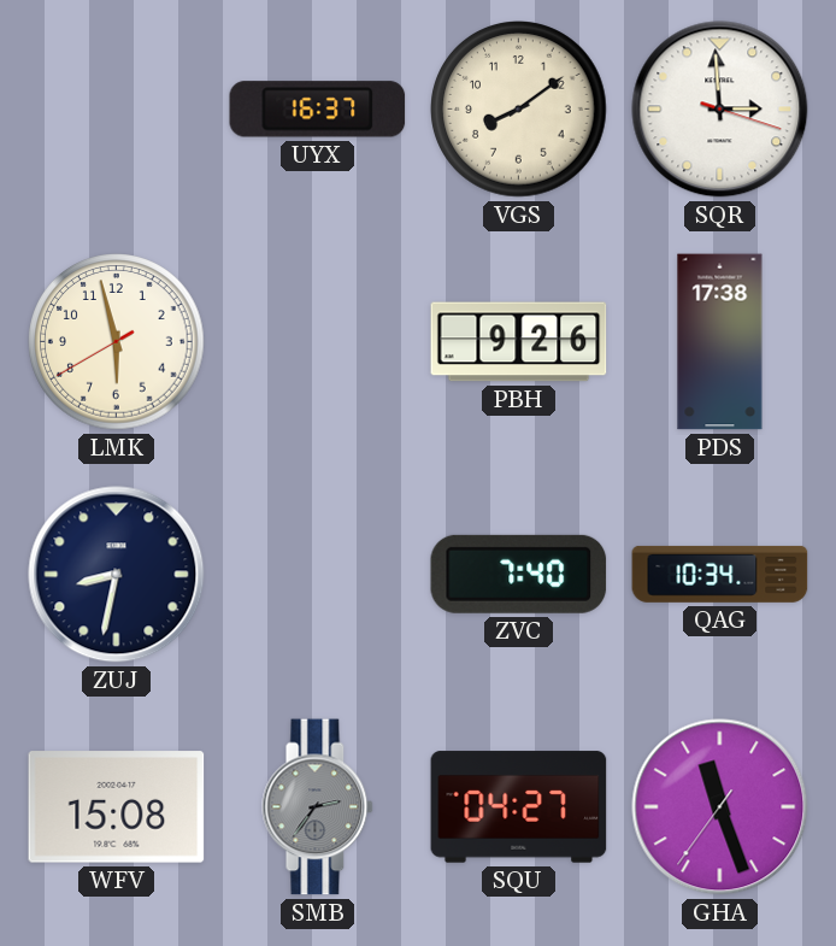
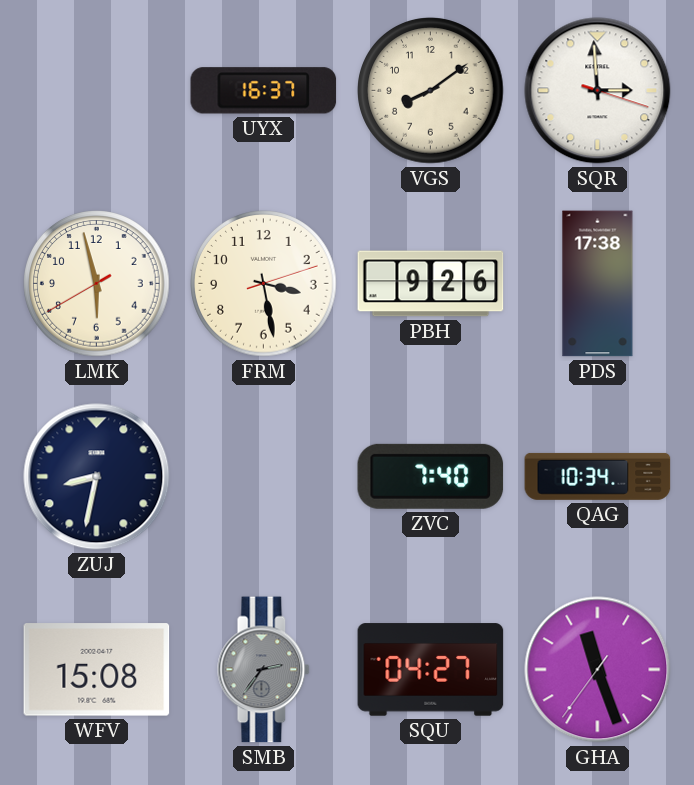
FRM: none -> 3:28 (264, 284)
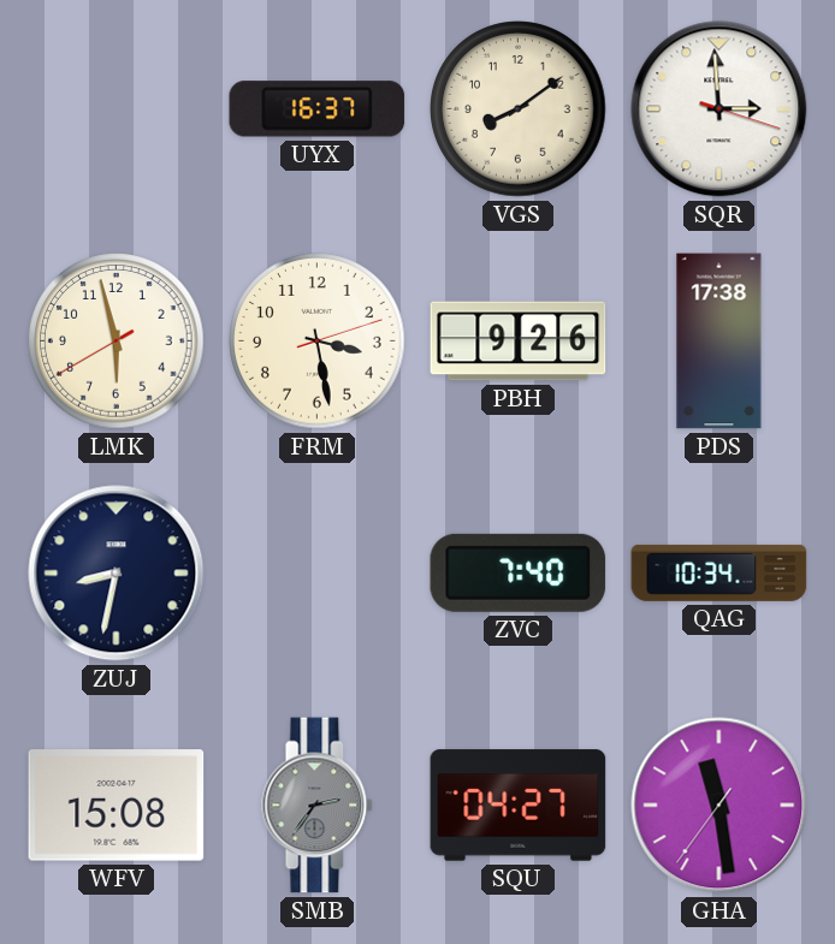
GHA: 11:26 -> 11:28 (719, 806)
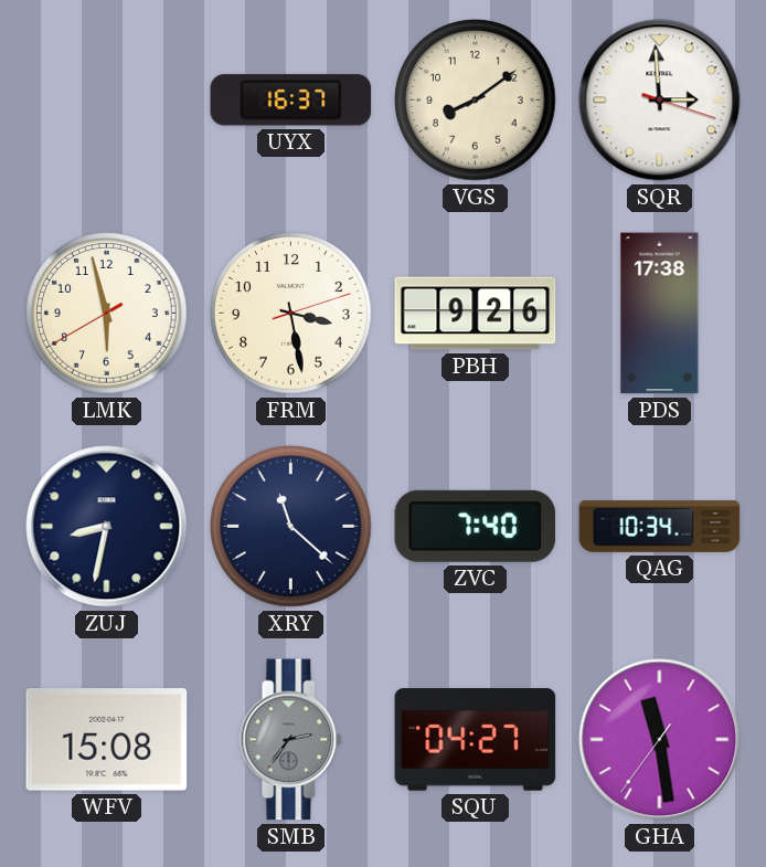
XRY: none -> 11:22 (291, 527)
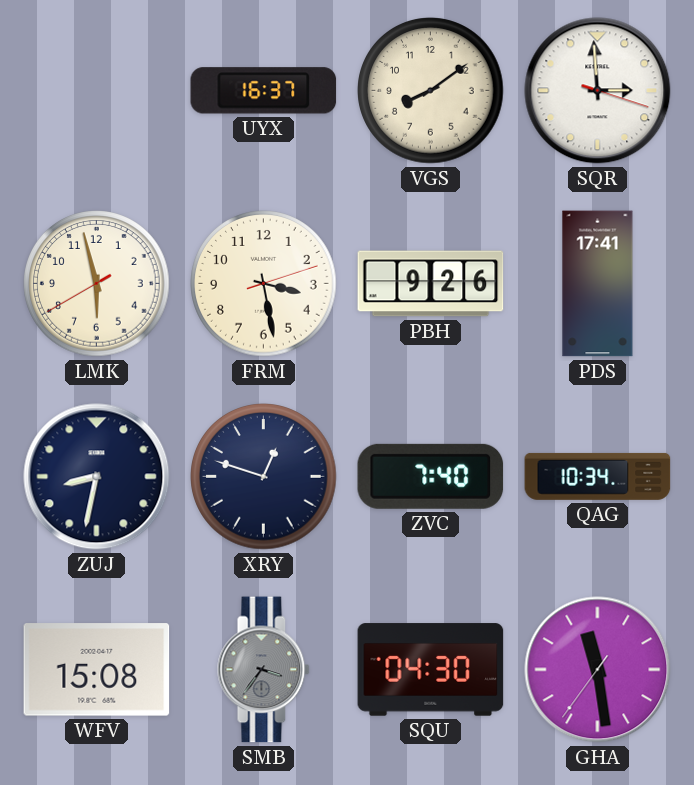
PDS: 17:38 -> 17:41 (598, 284)
XRY: 11:22 -> 12:48 (264, 477)
SMB: 2:36 -> 3:36 (264, 670)
SQU: 04:27 -> 04:30 (431, 670)
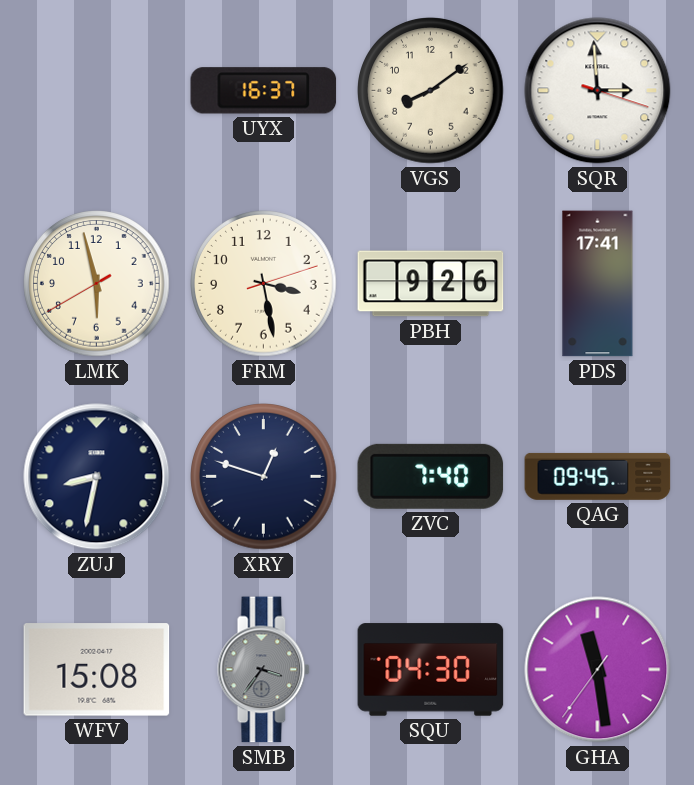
QAG: 10:34 -> 09:45 (598, 476)
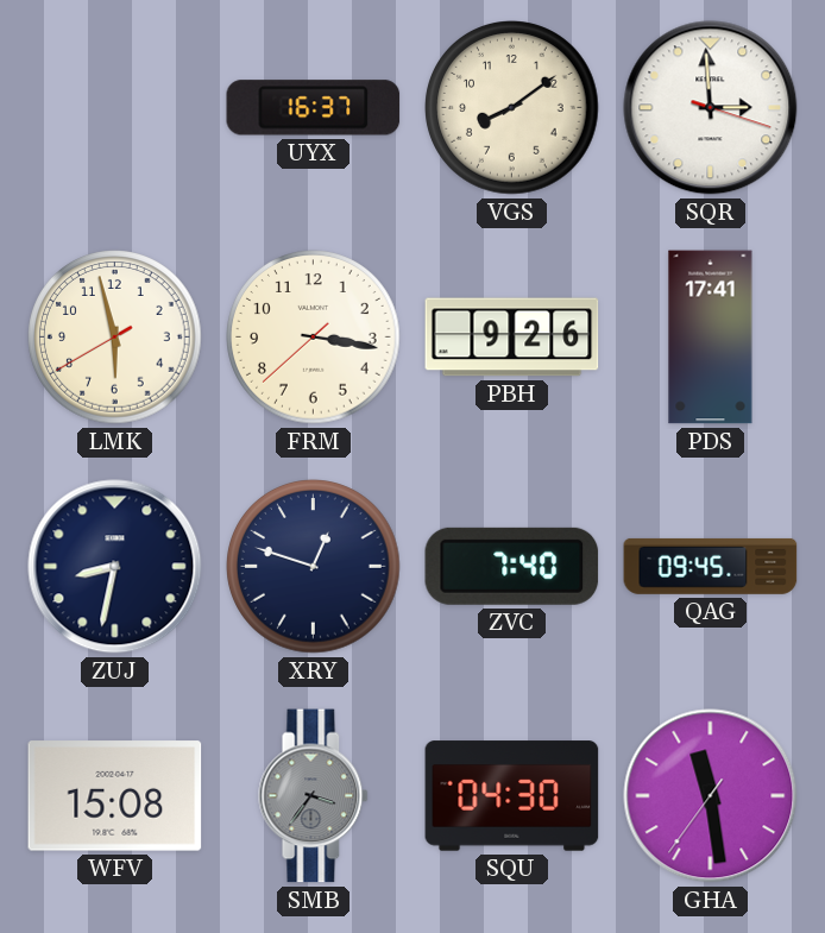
FRM: 3:28 -> 3:16 (314, 338)
